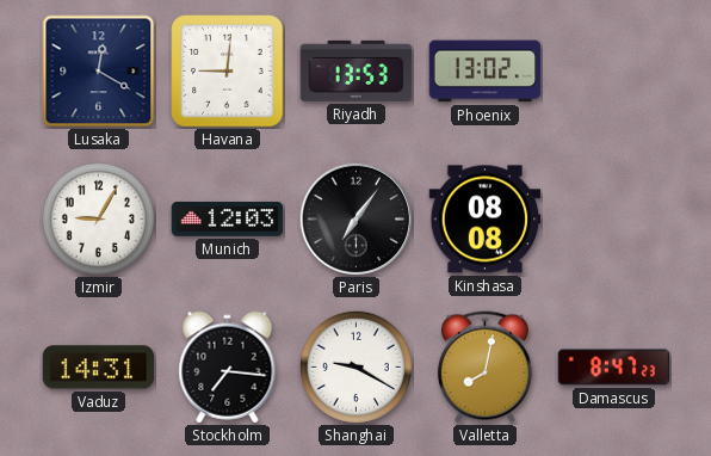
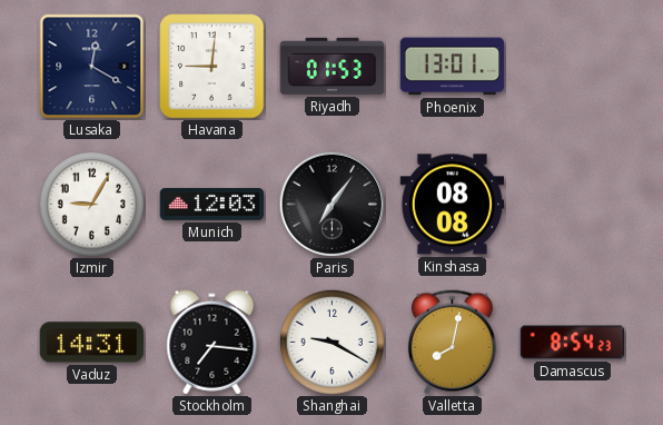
Riyadh: 13:53 -> 01:53 (333, 66)
Phoenix: 13:02 -> 13:01 (453, 67)
Damascus: 8:47 -> 8:54 (573, 343)
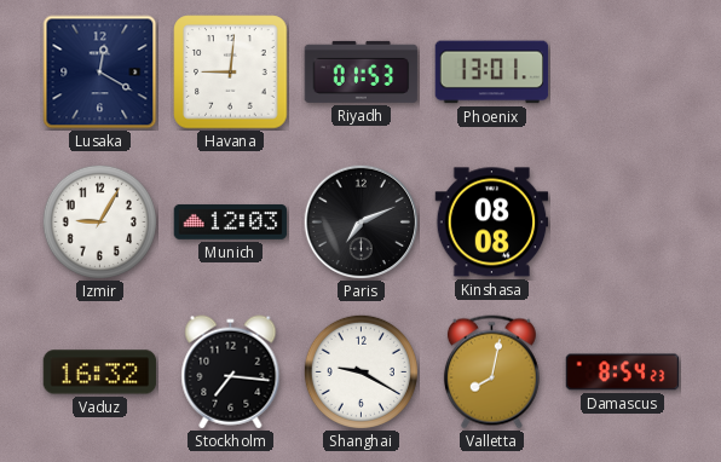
Paris: 7:06 -> 7:11 (360, 221)
Vaduz: 14:31 -> 16:32 (100, 373)
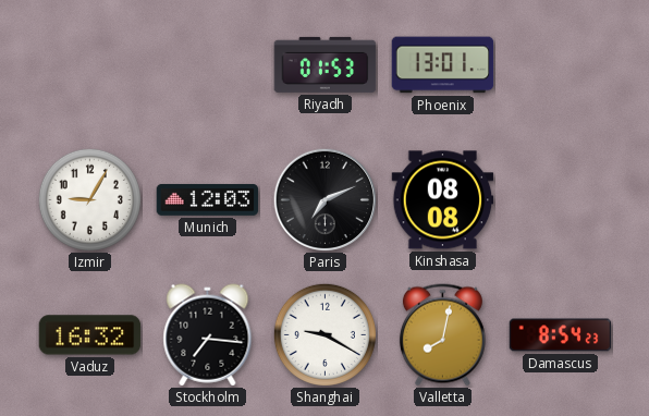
Lusaka: 12:20 -> none (100, 73)
Havana: 9:01 -> none (231, 73)
